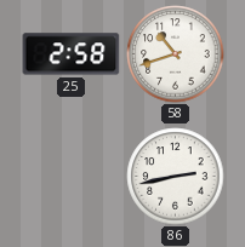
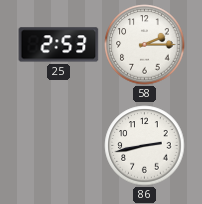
25: 2:58 -> 2:53 (59, 45)
58: 10:42 -> 2:15 (145, 45)
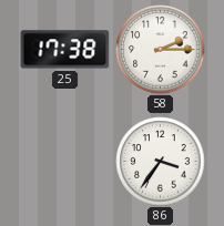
25: 2:53 -> 17:38 (65, 50)
86: 2:43 -> 3:36 (161, 162)
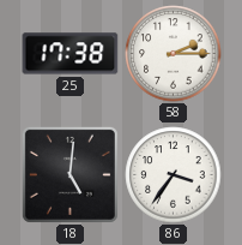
18: none -> 5:01 (69, 174)
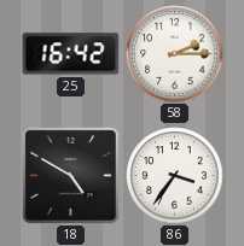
25: 17:38 -> 16:42 (71, 54)
18: 5:01 -> 4:50 (70, 175)
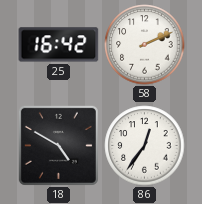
58: 2:15 -> 2:11 (145, 45)
86: 3:36 -> 12:36 (145, 146)
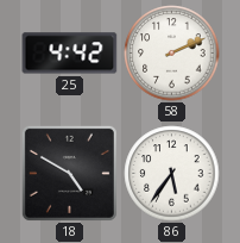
25: 16:42 -> 4:42 (70, 54)
86: 12:36 -> 5:36 (172, 174)
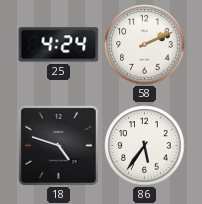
25: 4:42 -> 4:24 (59, 45)
18: 4:50 -> 4:48 (58, 145)
